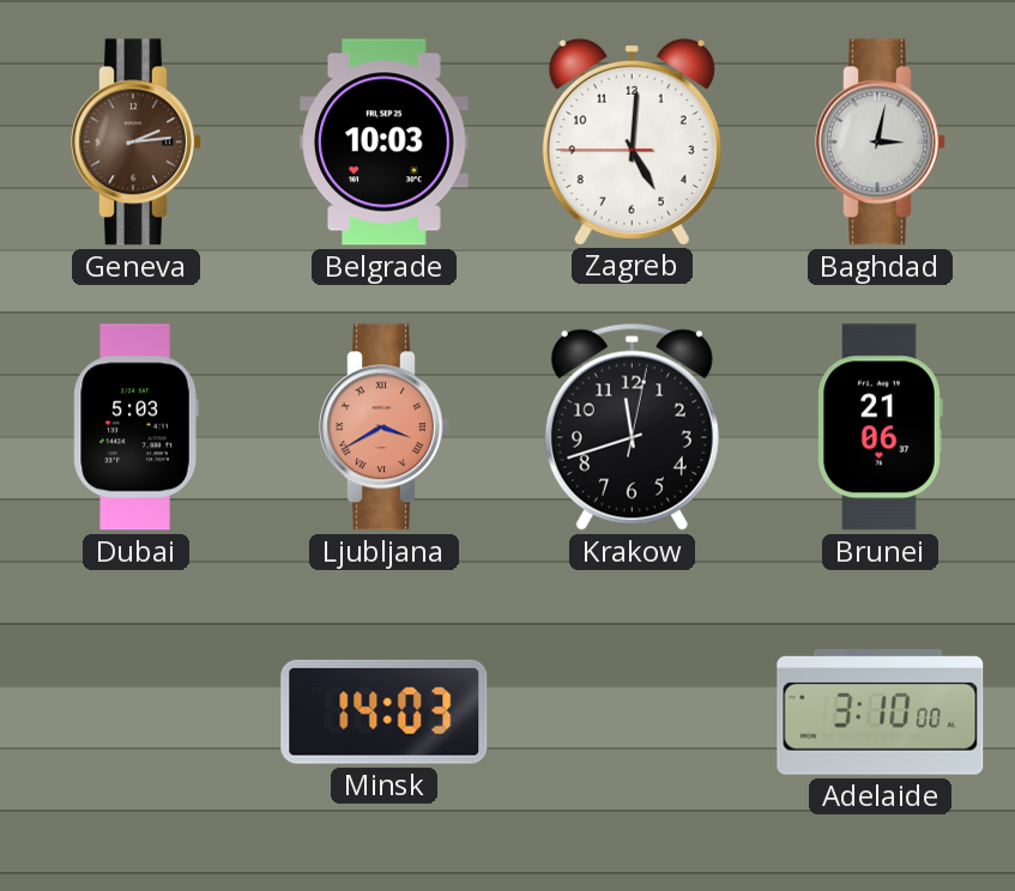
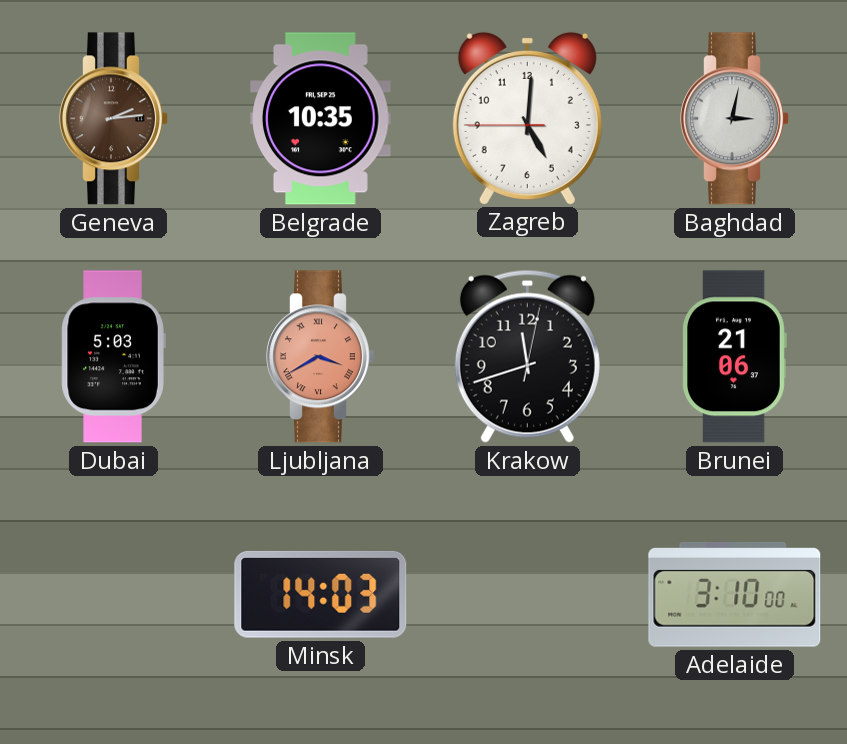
Belgrade: 10:03 -> 10:35 (321, 119)
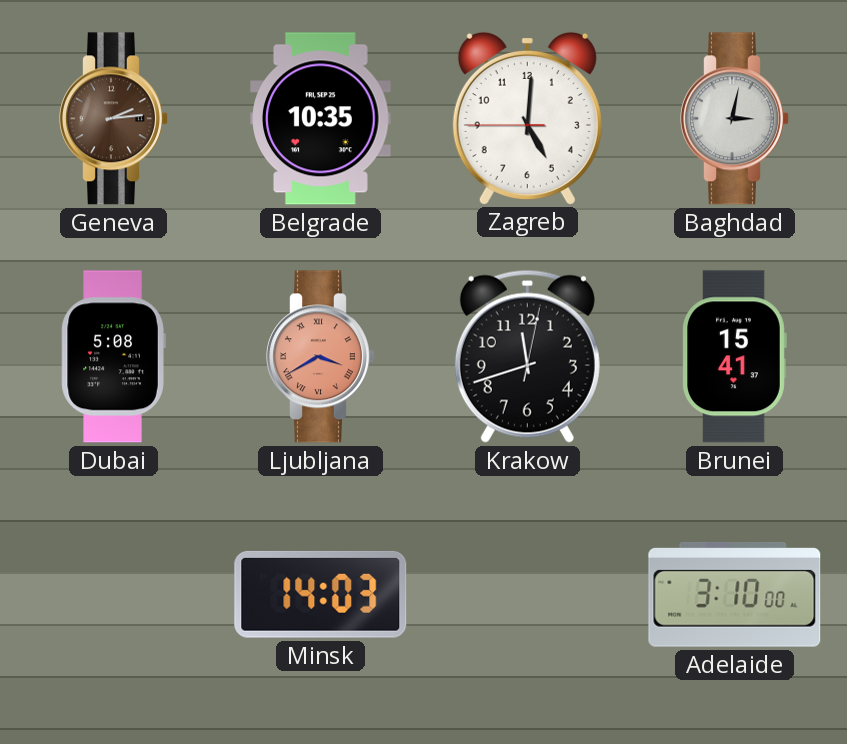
Dubai: 5:03 -> 5:08 (113, 357)
Brunei: 21:06 -> 15:41 (734, 357)
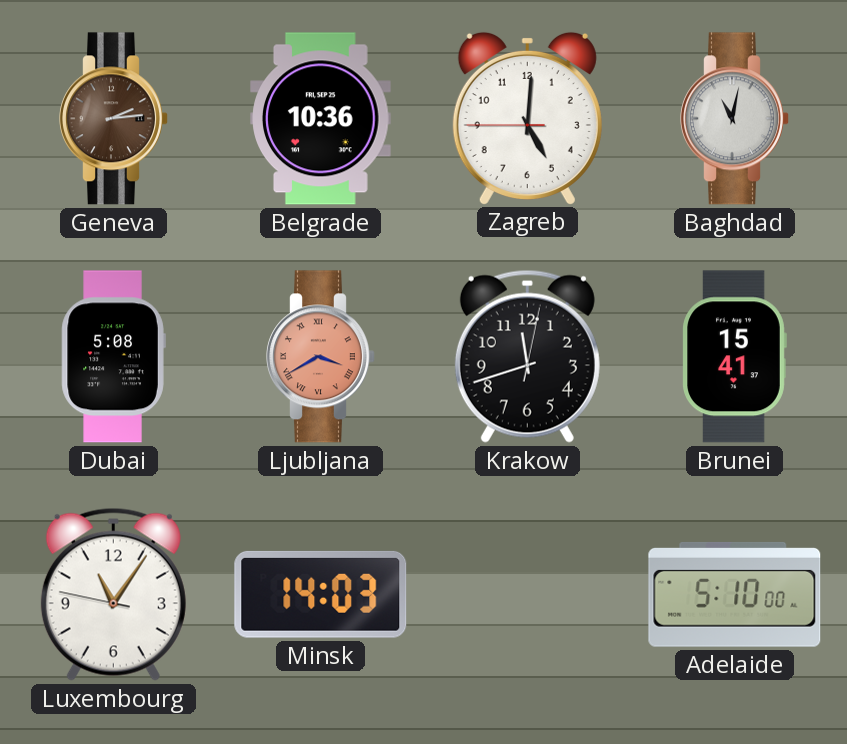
Belgrade: 10:35 -> 10:36 (321, 119)
Baghdad: 3:02 -> 11:02 (735, 119)
Luxembourg: none -> 11:05 (113, 594)
Adelaide: 3:10 -> 5:10 (735, 594)
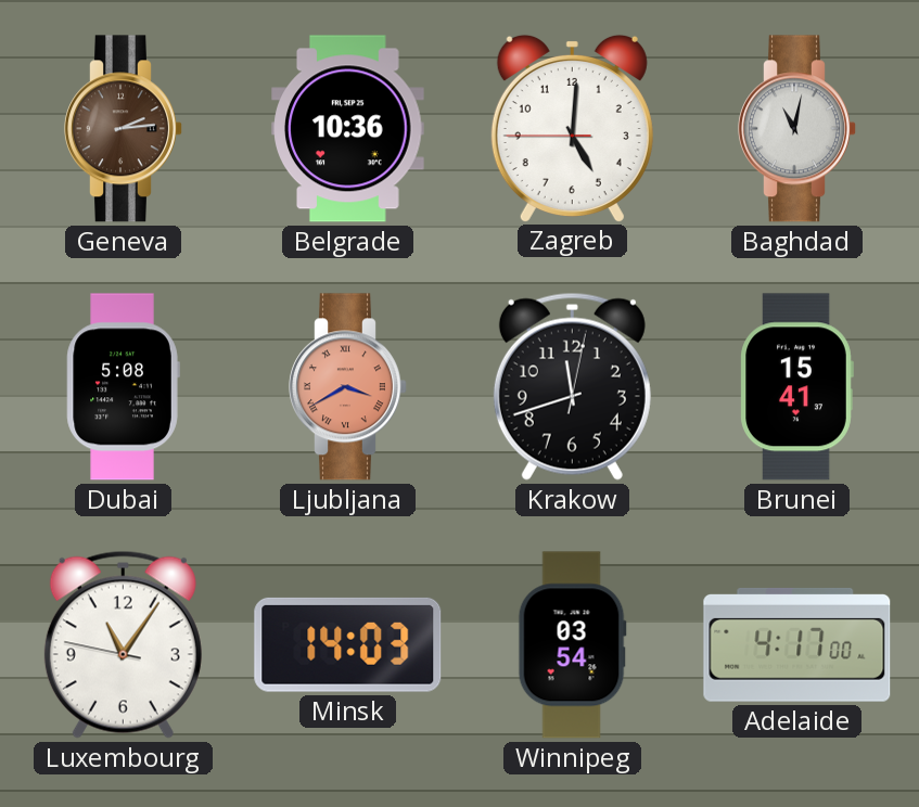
Winnipeg: none -> 03:54 (572, 645)
Adelaide: 5:10 -> 4:17 (797, 644)
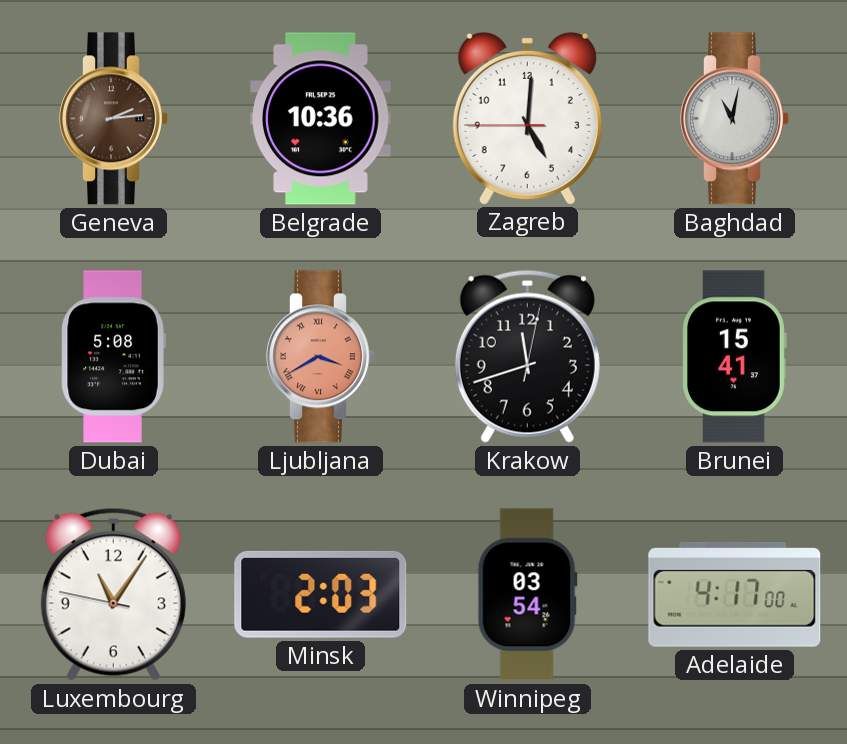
Minsk: 14:03 -> 2:03 (321, 594)
